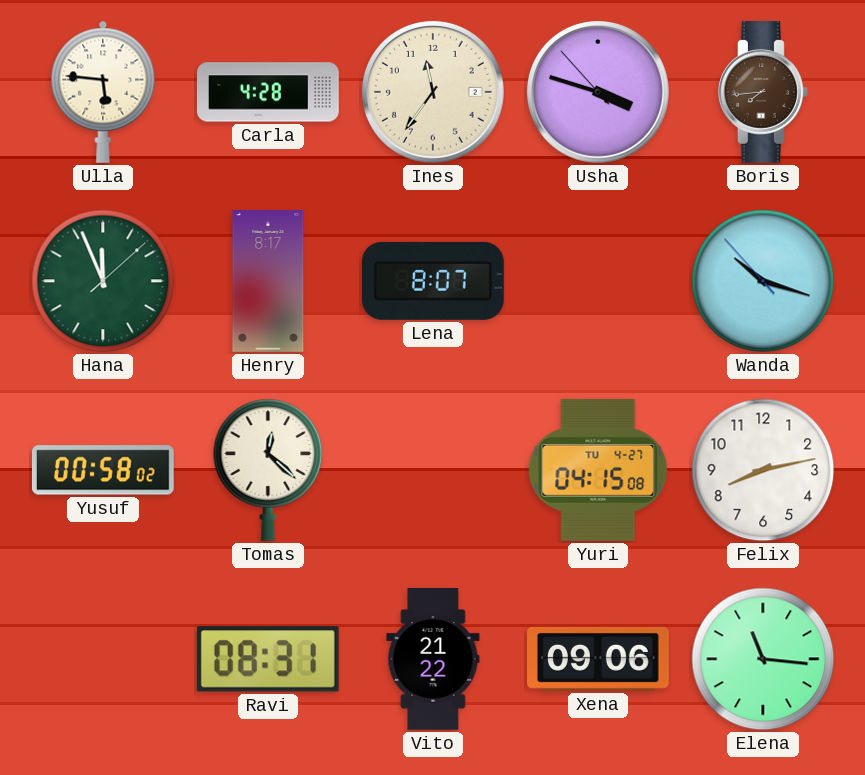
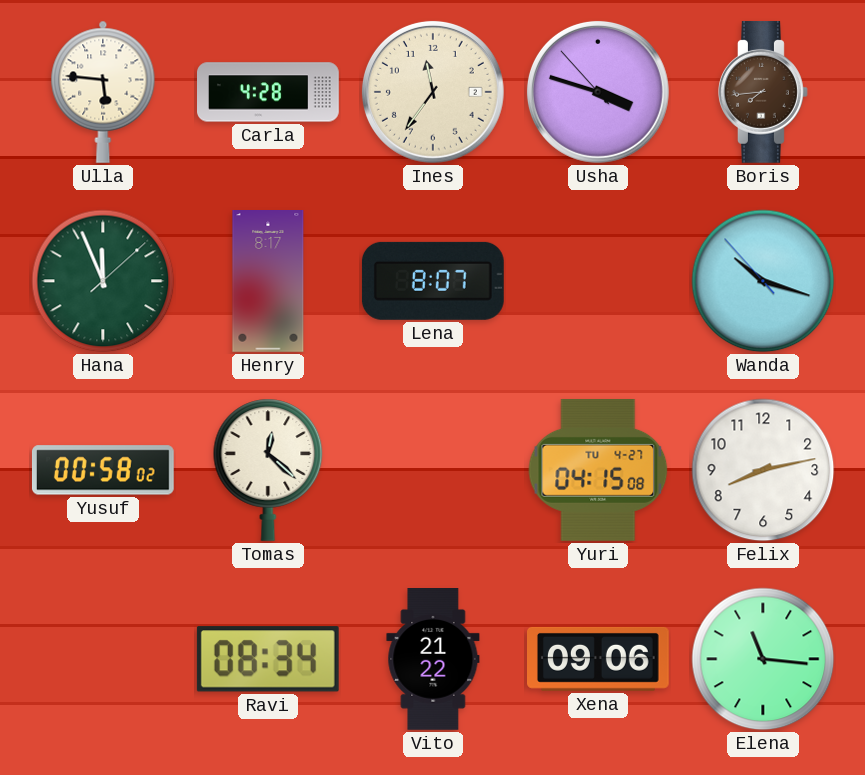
Ravi: 08:31 -> 08:34 (268, 659)
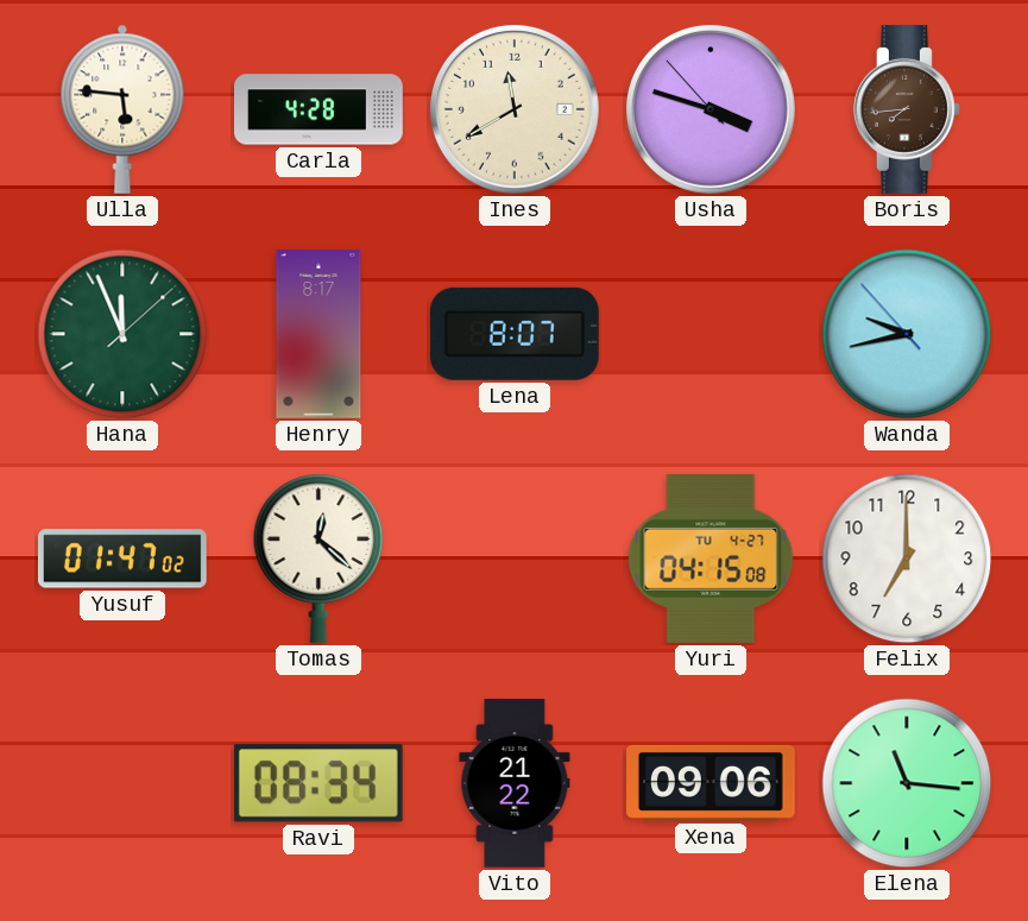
Ines: 11:36 -> 11:40 (515, 109)
Wanda: 10:17 -> 9:42 (907, 334)
Yusuf: 00:58 -> 01:47 (122, 559)
Felix: 8:13 -> 7:00 (907, 559)
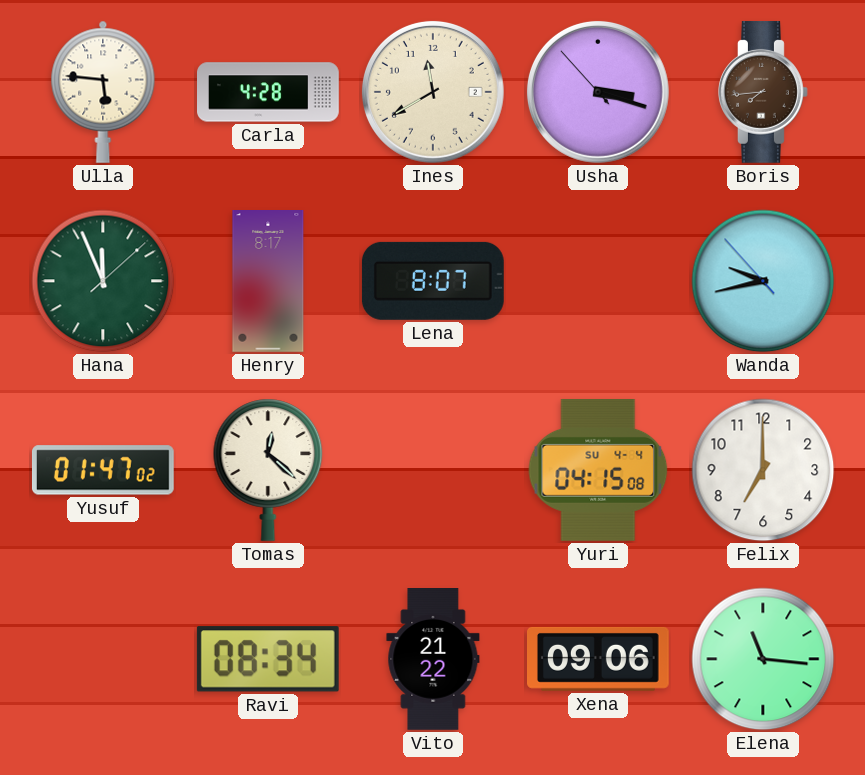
Usha: 3:47 -> 3:17 (598, 92)
Yuri date: TU 4-27 -> SU 4-4 (598, 470)
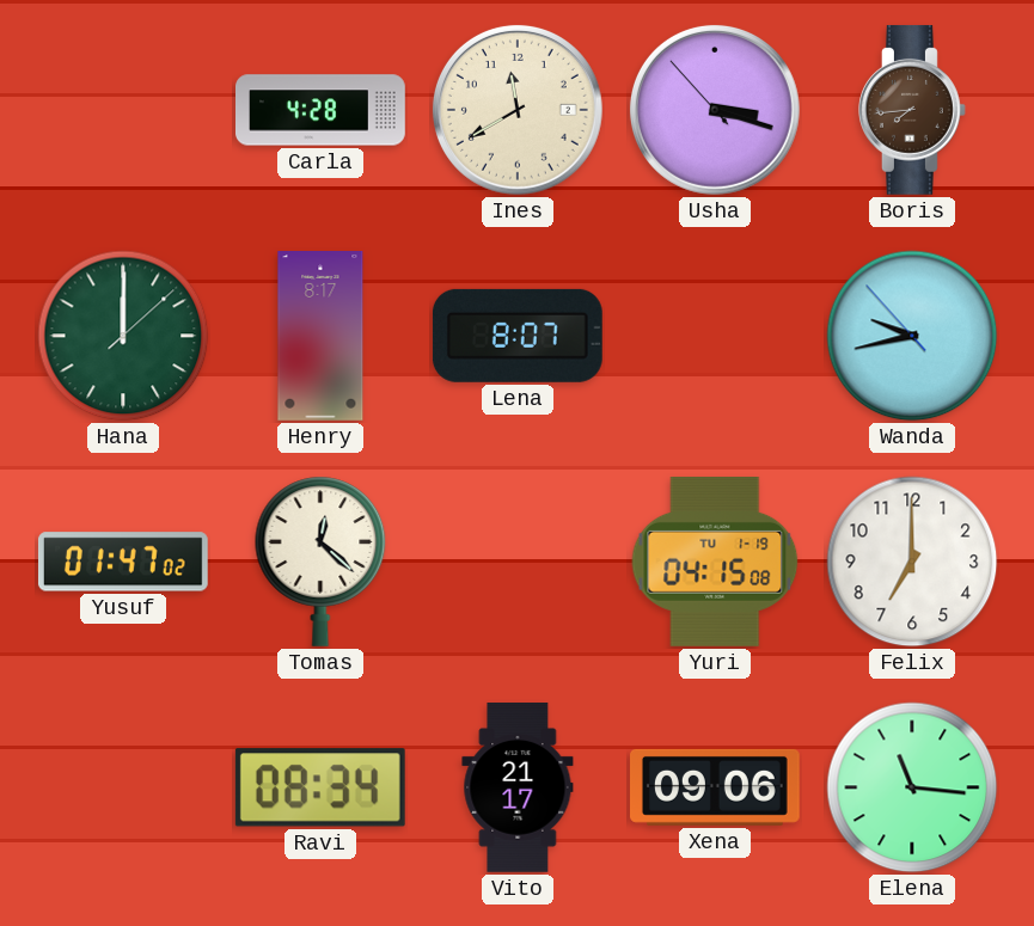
Ulla: 5:46 -> none (103, 92)
Hana: 11:56 -> 12:00 (123, 336)
Yuri date: SU 4-4 -> TU 1-19 (715, 562)
Vito: 21:22 -> 21:17 (518, 789)
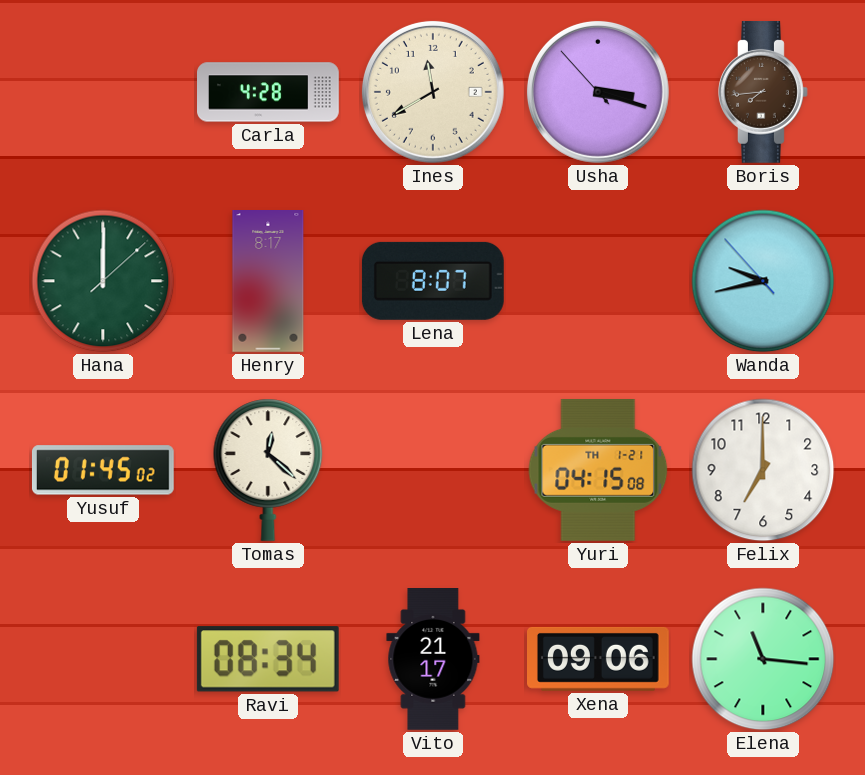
Yusuf: 01:47 -> 01:45 (103, 470)
Yuri date: TU 1-19 -> TH 1-21 (598, 470)
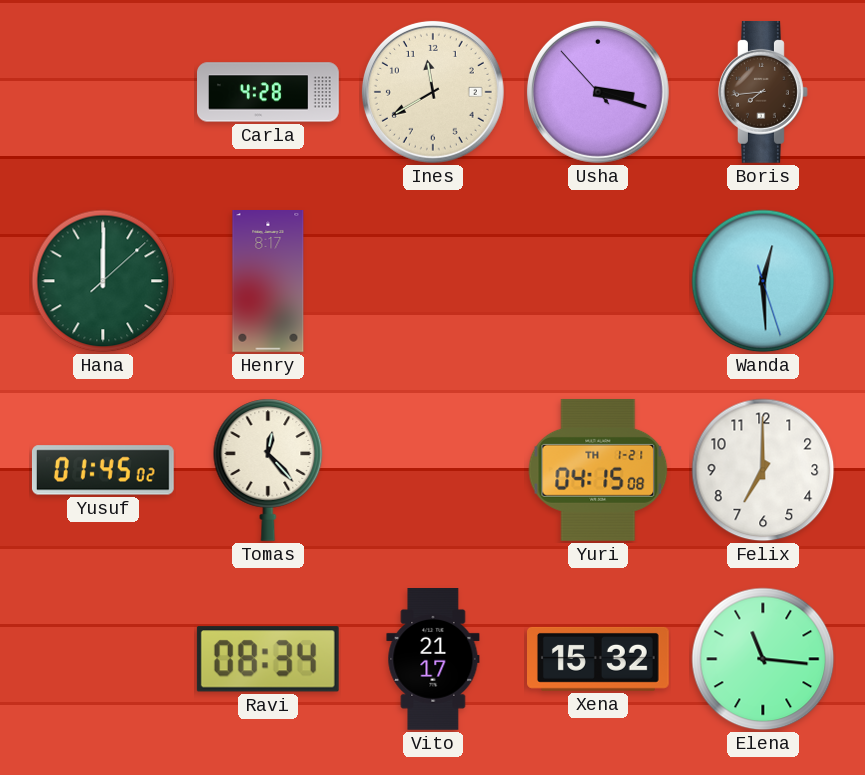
Lena: 8:07 -> none (433, 281)
Wanda: 9:42 -> 12:29 (763, 281)
Tomas: 12:22 -> 12:23 (268, 470)
Xena: 09:06 -> 15:32 (599, 659)
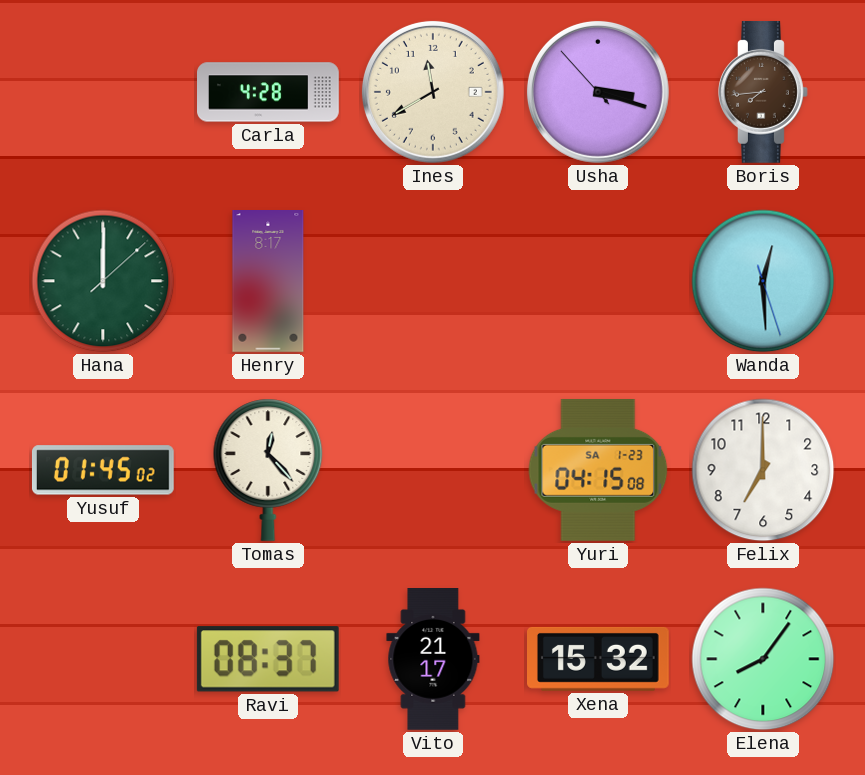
Yuri date: TH 1-21 -> SA 1-23 (598, 470)
Ravi: 08:34 -> 08:37 (268, 659)
Elena: 11:16 -> 8:06 (763, 659)
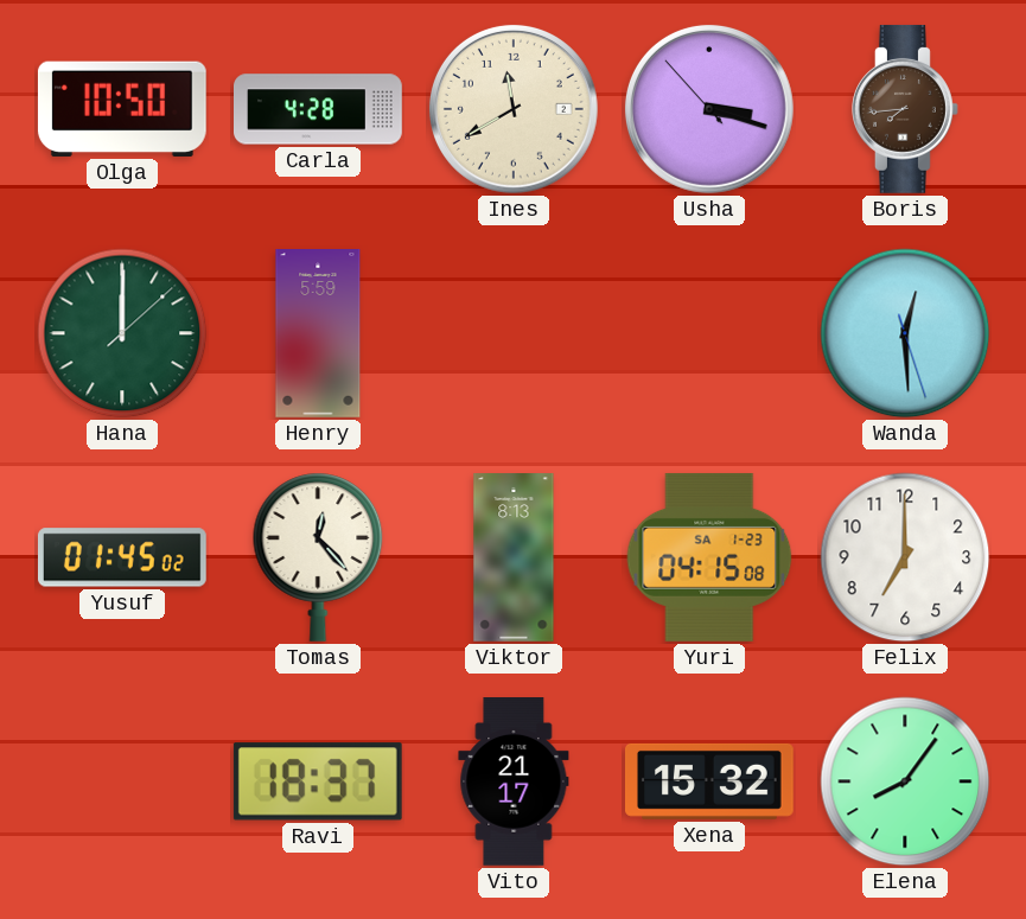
Olga: none -> 10:50 (122, 109)
Henry: 8:17 -> 5:59 (318, 334)
Viktor: none -> 8:13 (514, 559)
Ravi: 08:37 -> 18:37 (318, 781)
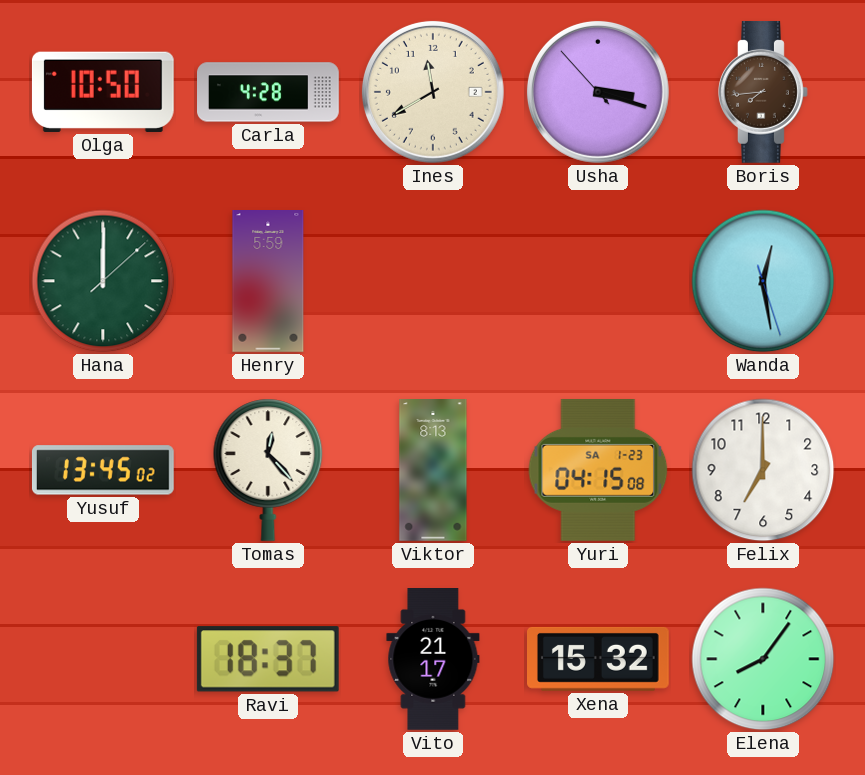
Wanda: 12:29 -> 12:28 (763, 281)
Yusuf: 01:45 -> 13:45 (103, 470)
